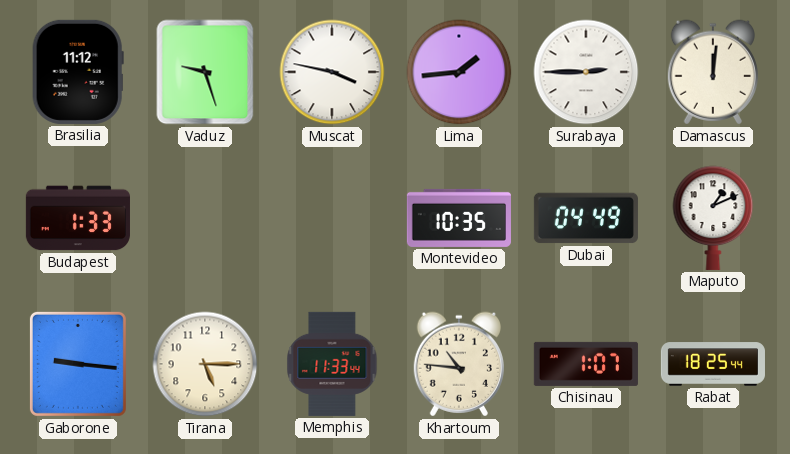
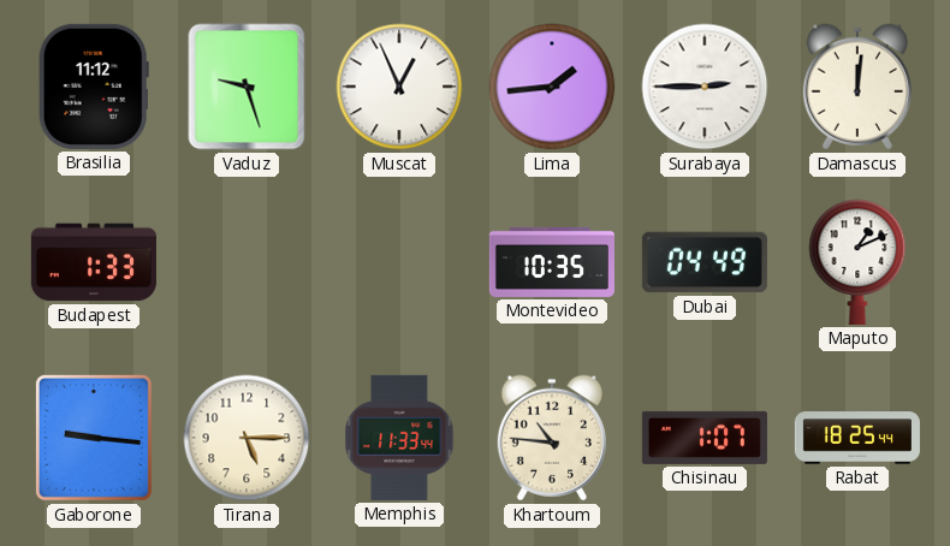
Muscat: 3:47 -> 12:56 (399, 87)
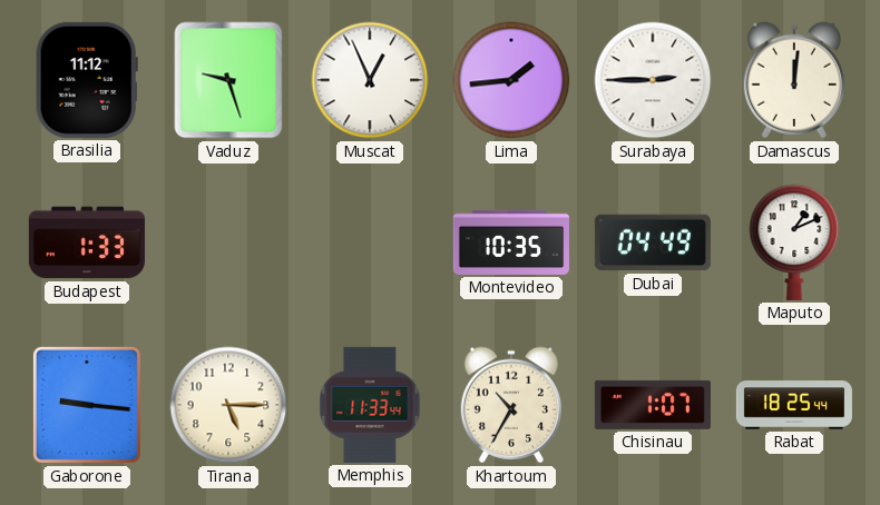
Khartoum: 10:46 -> 10:35 (511, 405)
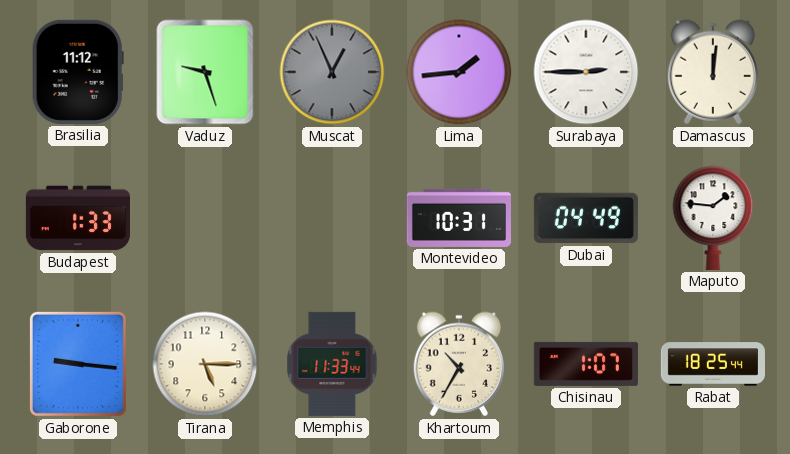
Muscat dial: white -> grey (332, 72)
Montevideo: 10:35 -> 10:31 (459, 218)
Maputo: 1:11 -> 1:46 (713, 218)
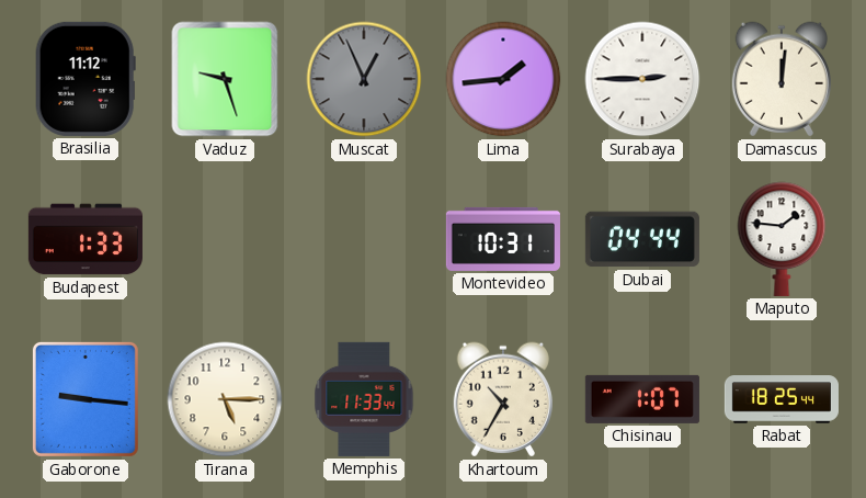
Dubai: 04:49 -> 04:44 (642, 239)
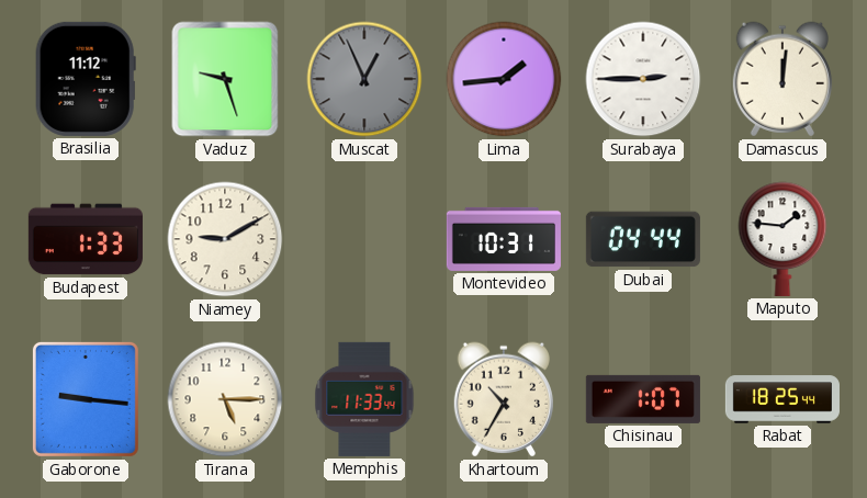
Niamey: none -> 9:10 (225, 239)
